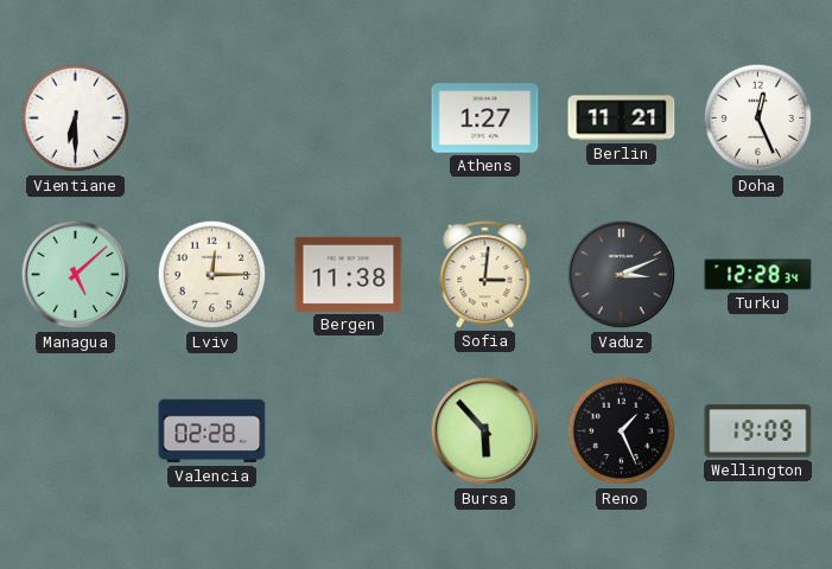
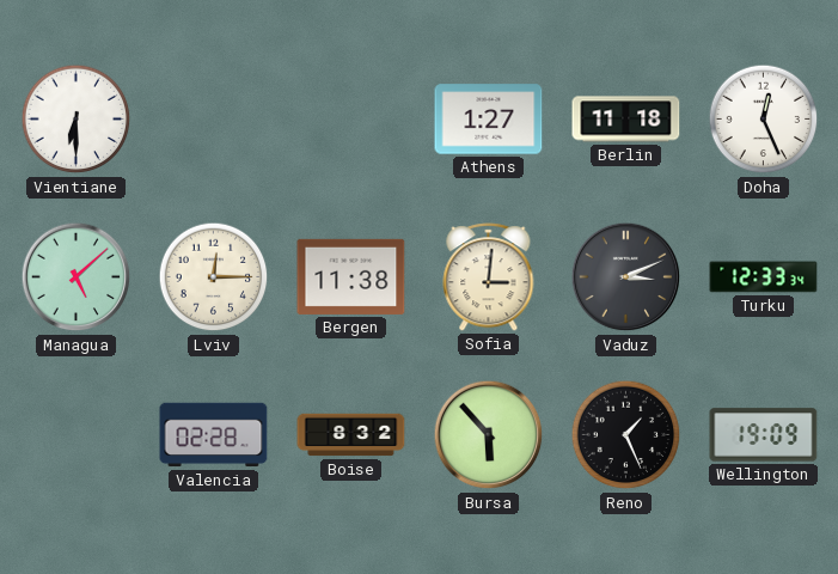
Berlin: 11:21 -> 11:18 (626, 120)
Turku: 12:28 -> 12:33 (764, 277)
Boise: none -> 8:32 (351, 435)
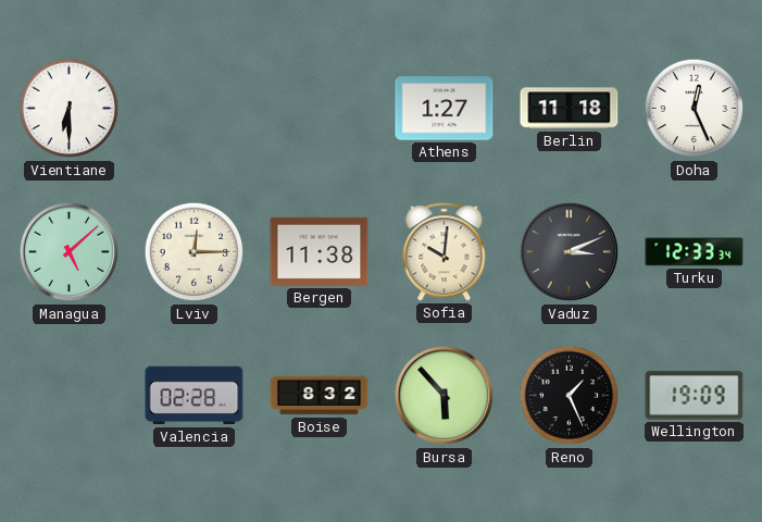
Sofia: 3:01 -> 10:01 (445, 252)
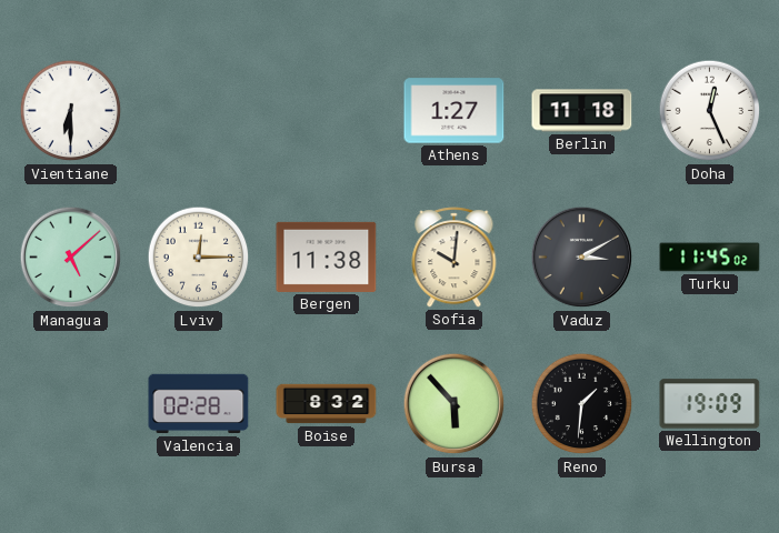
Vaduz: 3:11 -> 3:10 (582, 258)
Turku: 12:33 -> 11:45 (710, 258)
Reno: 1:26 -> 1:31 (582, 404)
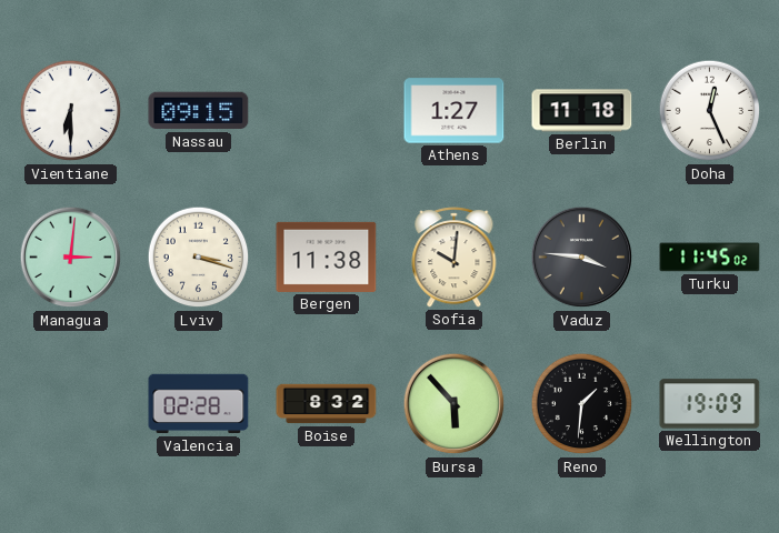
Nassau: none -> 09:15 (199, 111)
Managua: 5:08 -> 3:01 (71, 258)
Lviv: 12:15 -> 3:18 (199, 258)
Vaduz: 3:10 -> 3:46 (582, 258)
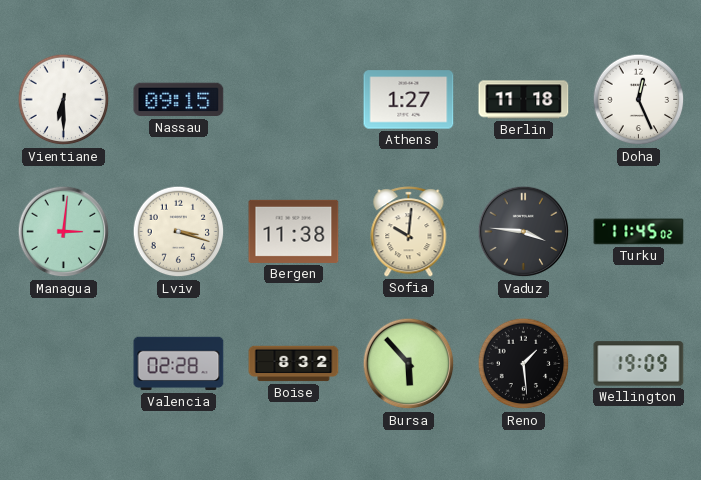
Reno: 1:31 -> 1:29 (524, 364)
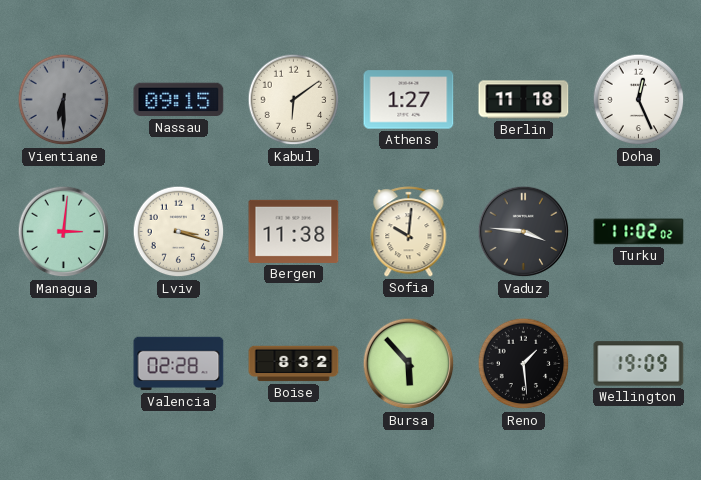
Vientiane dial: white -> grey (64, 100)
Kabul: none -> 6:09 (294, 100)
Turku: 11:45 -> 11:02 (639, 232)
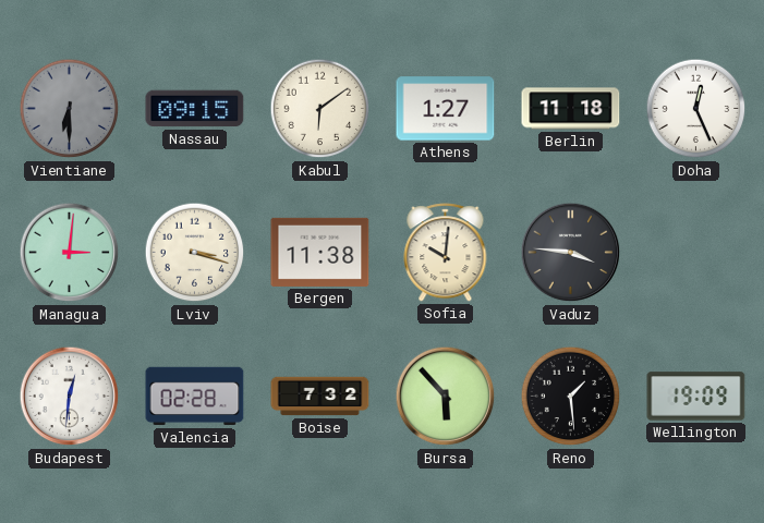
Turku: 11:02 -> none (639, 232)
Budapest: none -> 12:31 (70, 397)
Boise: 8:32 -> 7:32 (320, 397)
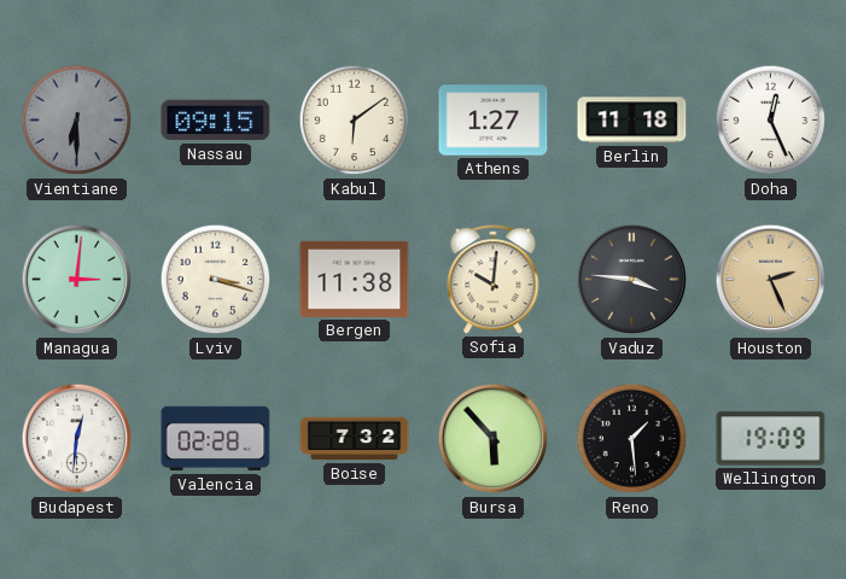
Houston: none -> 2:26 (771, 280)
